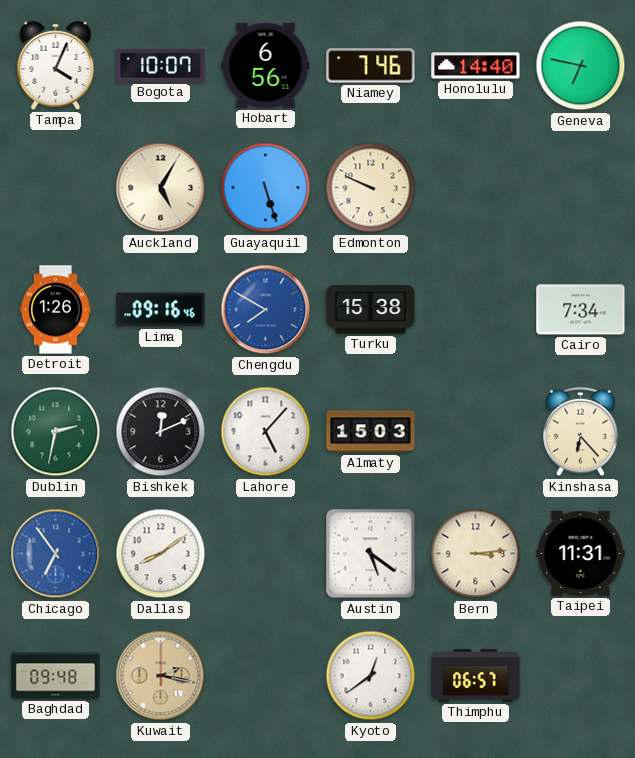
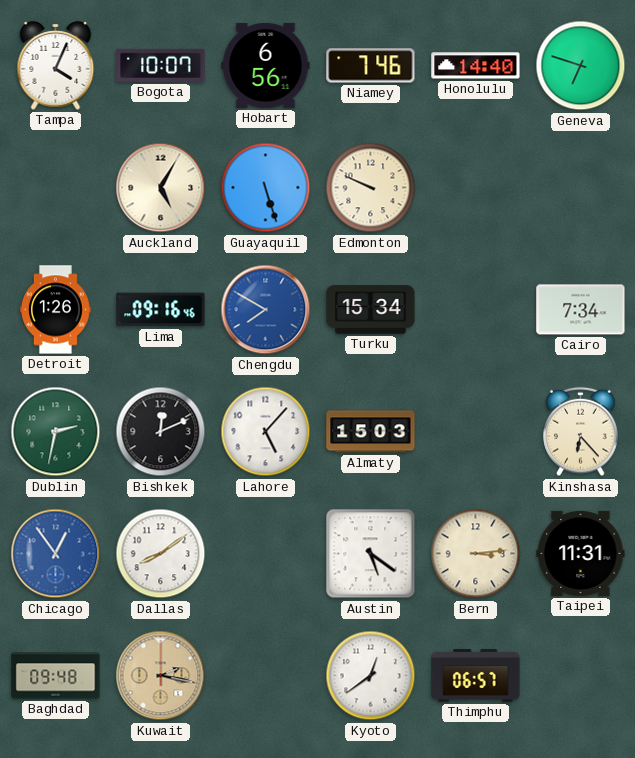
Geneva: 6:47 -> 6:48 (581, 66)
Turku: 15:38 -> 15:34 (371, 310)
Chicago: 6:54 -> 12:54 (56, 554)
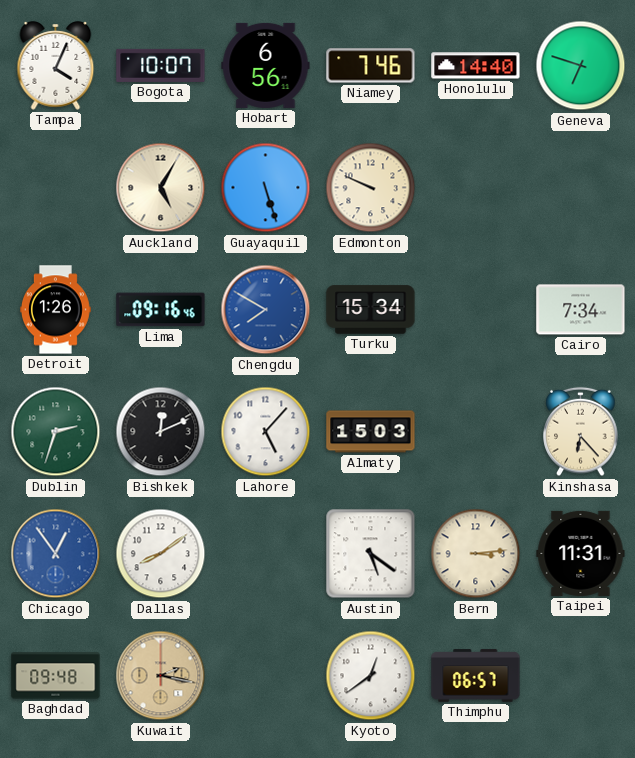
Dublin: 2:32 -> 2:33 (56, 432)
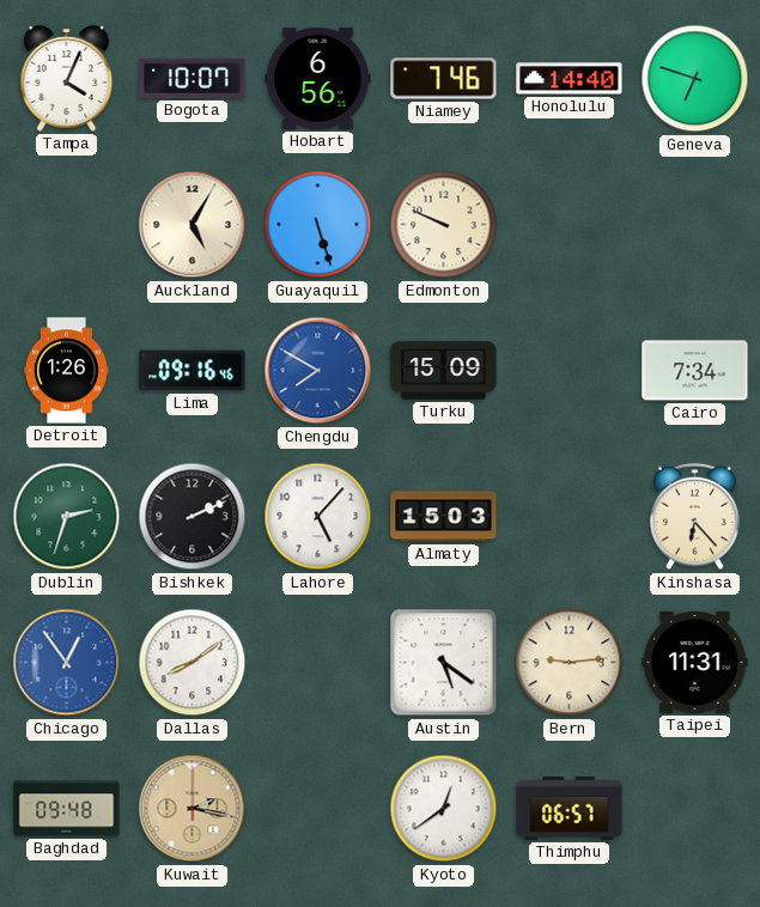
Turku: 15:34 -> 15:09 (444, 371)
Bishkek: 12:11 -> 2:11 (193, 517)
Bern: 3:14 -> 9:14 (570, 663)
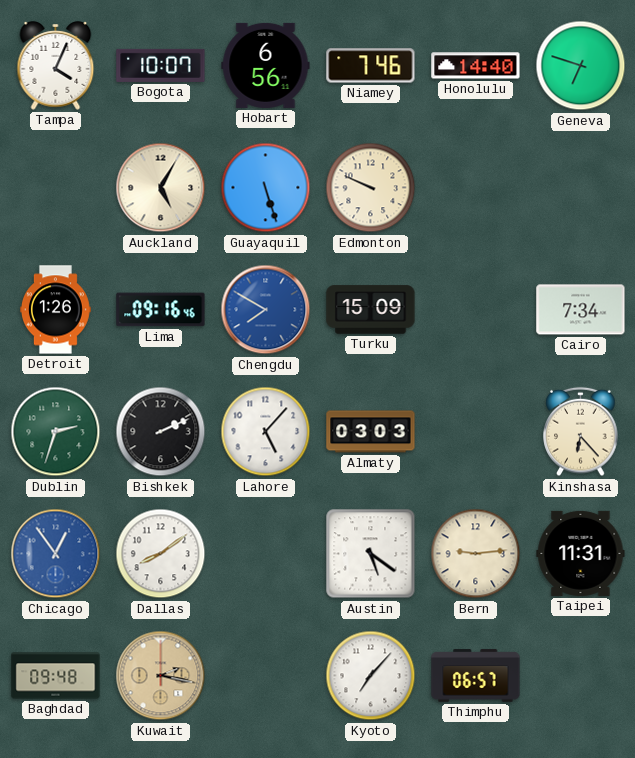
Almaty: 15:03 -> 03:03 (371, 432)
Kyoto: 12:39 -> 7:07 (371, 676)
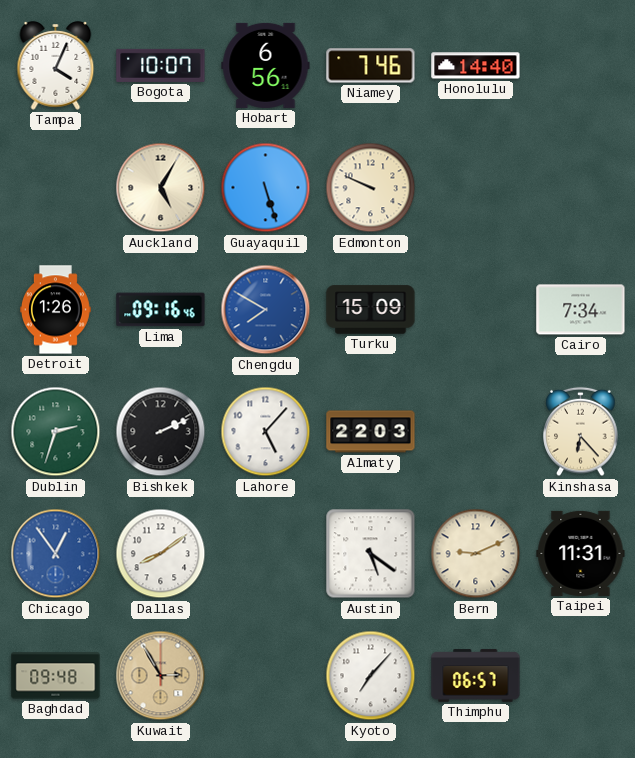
Geneva: 6:48 -> none (581, 66)
Almaty: 03:03 -> 22:03 (371, 432)
Bern: 9:14 -> 9:11 (476, 554)
Kuwait: 2:17 -> 2:55 (161, 676)
